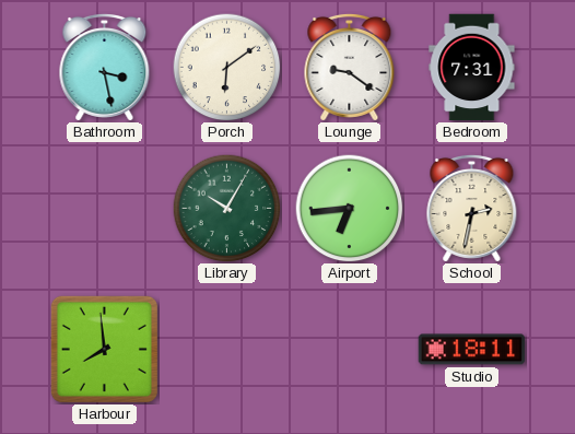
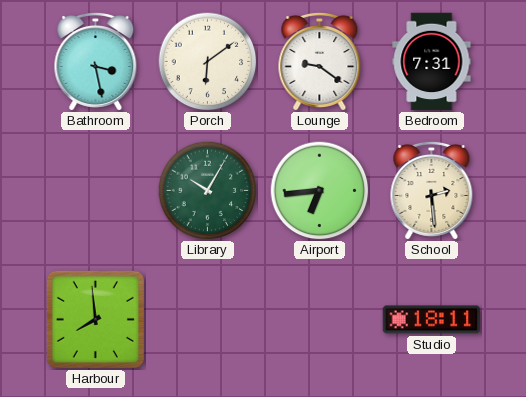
School: 2:32 -> 2:29 (432, 190)
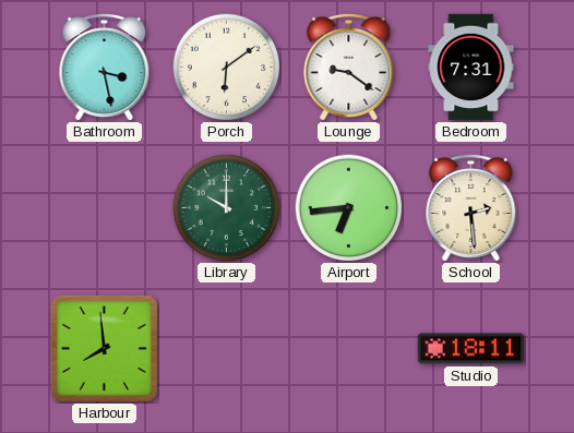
Library: 10:05 -> 10:00 (227, 208)
